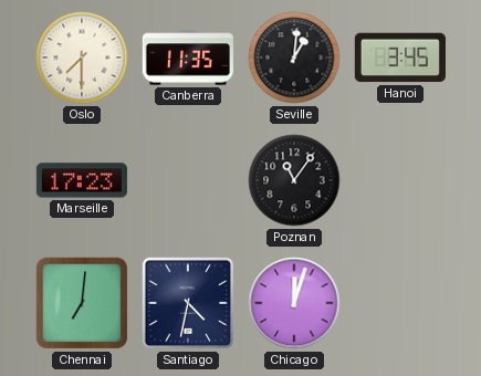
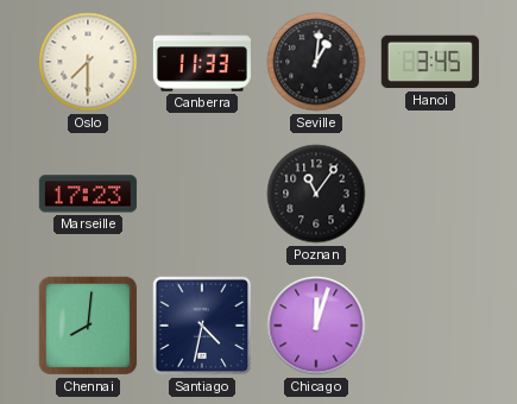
Canberra: 11:35 -> 11:33 (202, 62)
Chennai: 7:01 -> 8:01 (88, 326)
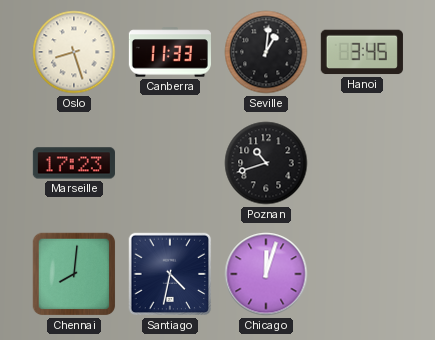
Oslo: 7:30 -> 8:27 (74, 52)
Poznan: 11:06 -> 10:42 (266, 163)
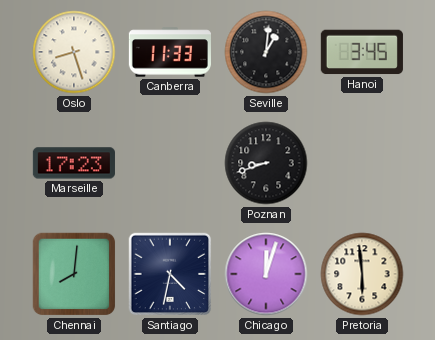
Poznan: 10:42 -> 8:42 (266, 163)
Pretoria: none -> 5:59 (362, 274)
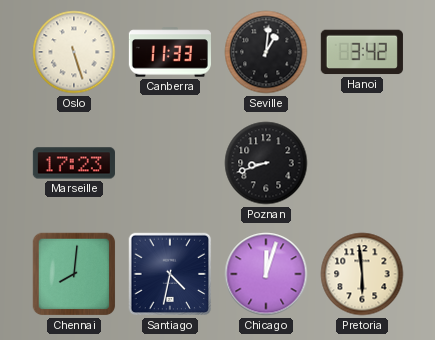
Oslo: 8:27 -> 5:27 (74, 52)
Hanoi: 3:45 -> 3:42 (362, 52)
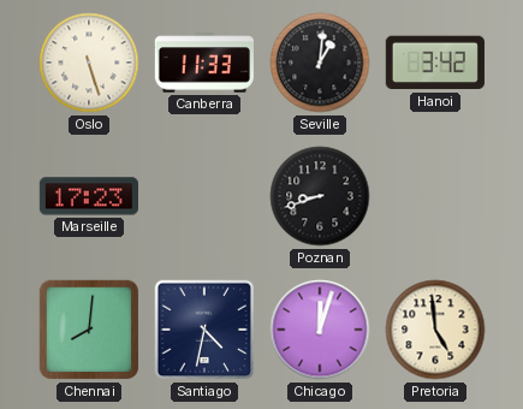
Pretoria: 5:59 -> 4:59 (435, 330)
